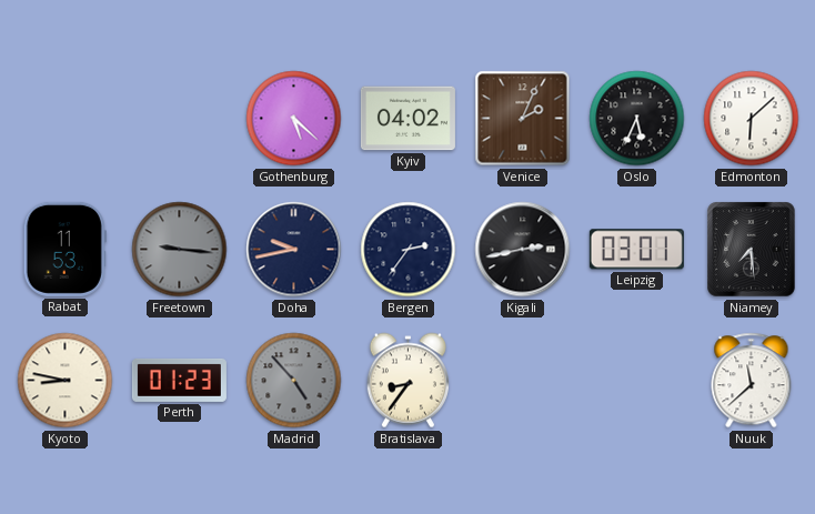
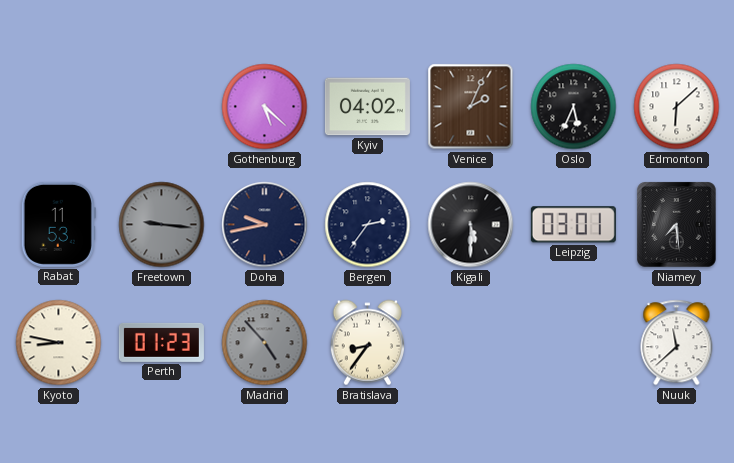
Kigali: 2:43 -> 5:30 (471, 225)
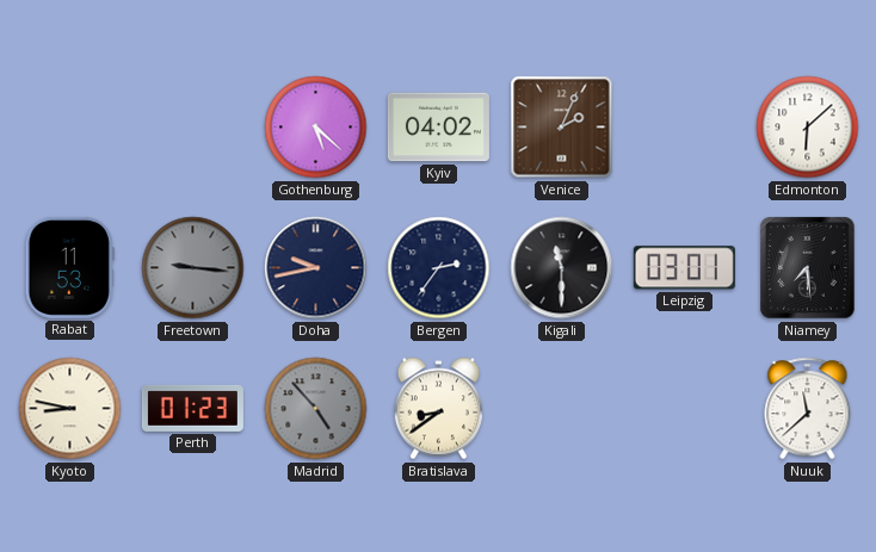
Oslo: 5:34 -> none (574, 107)
Kigali: 5:30 -> 11:30 (562, 268)
Bratislava: 8:36 -> 8:39 (438, 409)
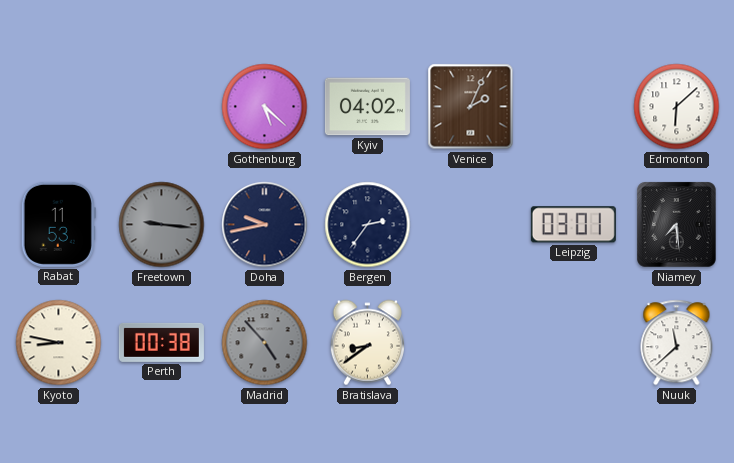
Kigali: 11:30 -> none (562, 268)
Perth: 01:23 -> 00:38 (161, 342)
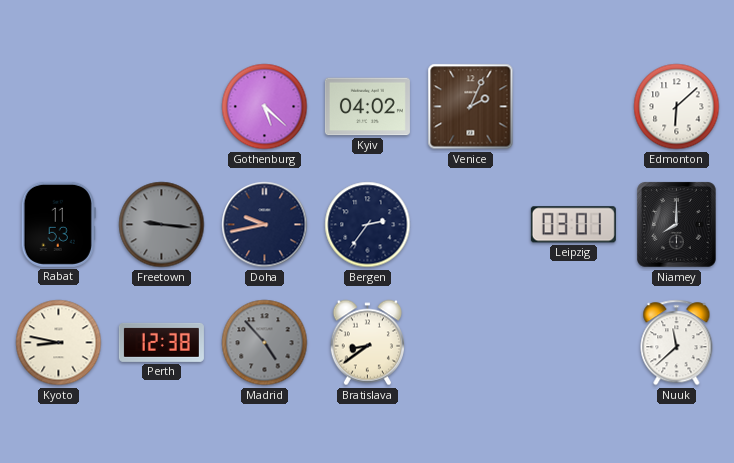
Niamey: 7:29 -> 8:00 (677, 225)
Perth: 00:38 -> 12:38 (161, 342)
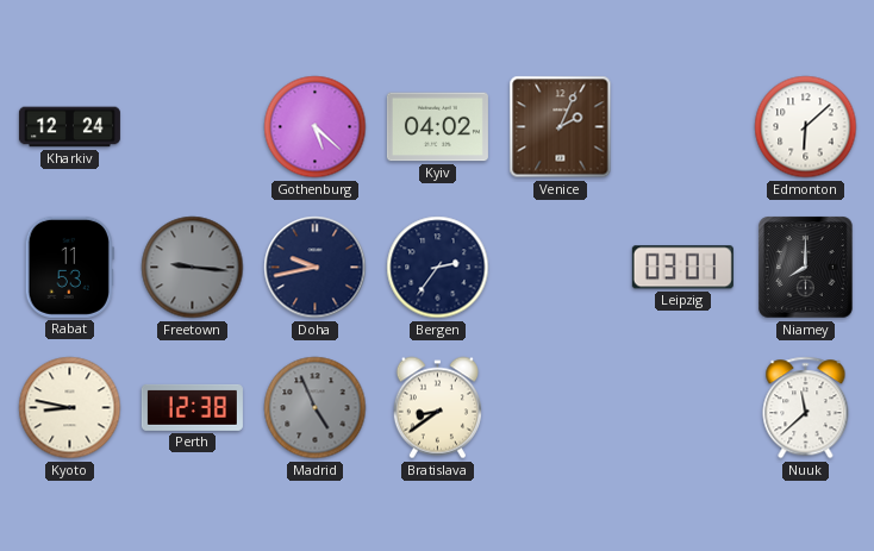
Kharkiv: none -> 12:24 (69, 127)
Madrid: 4:53 -> 4:56 (316, 408)
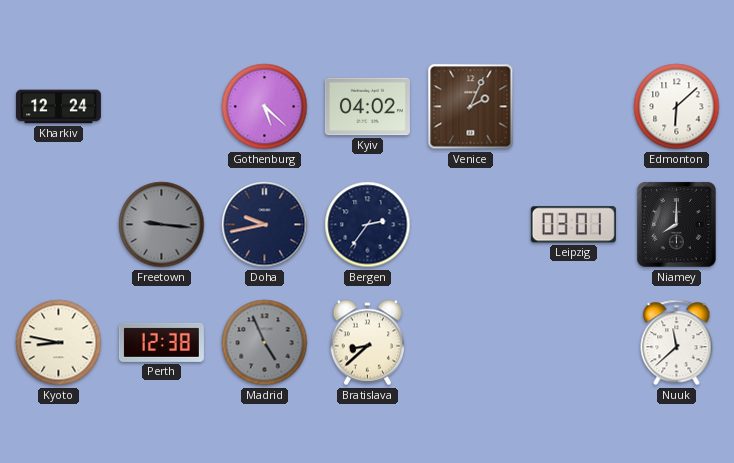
Rabat: 11:53 -> none (69, 267)
Bratislava: 8:39 -> 8:38 (367, 343)
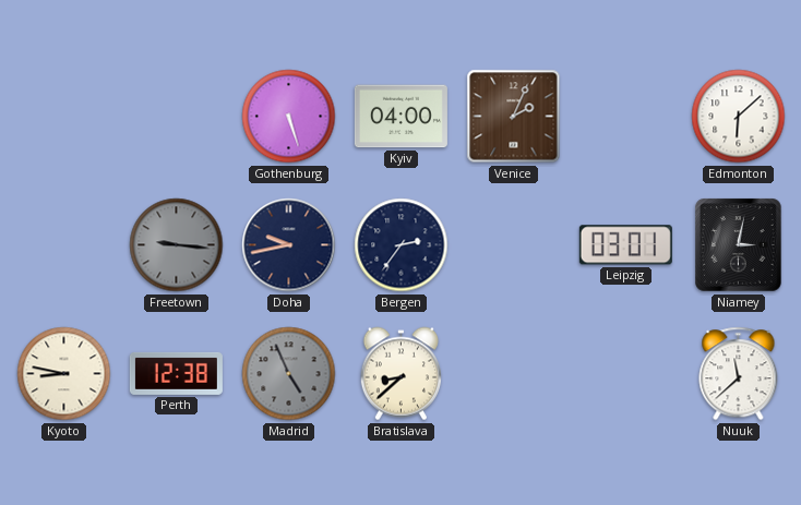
Kharkiv: 12:24 -> none (58, 107)
Gothenburg: 5:22 -> 5:27 (289, 117)
Kyiv: 04:02 -> 04:00 (400, 117)
Niamey: 8:00 -> 3:02 (739, 245)
